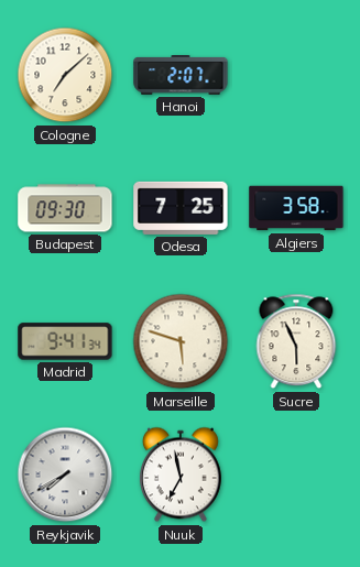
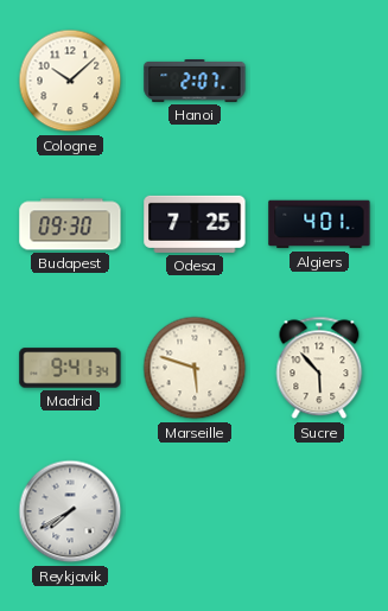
Cologne: 7:08 -> 10:08 (70, 81)
Algiers: 3:58 -> 4:01 (319, 224)
Sucre: 5:56 -> 5:53 (319, 368)
Nuuk: 6:58 -> none (181, 475)
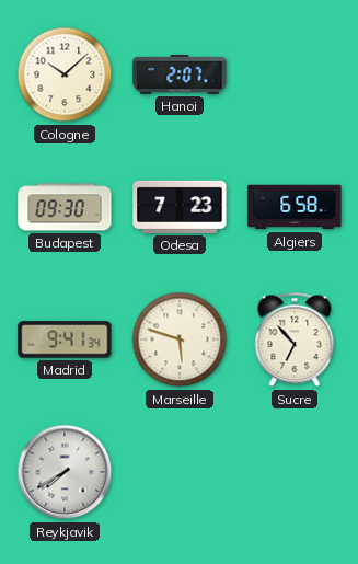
Odesa: 7:25 -> 7:23 (180, 207)
Algiers: 4:01 -> 6:58 (295, 207)
Sucre: 5:53 -> 6:53 (295, 339)
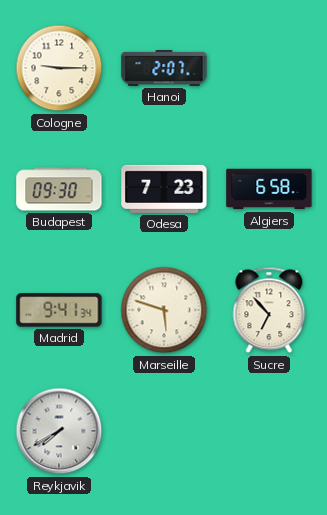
Cologne: 10:08 -> 9:15 (59, 68)
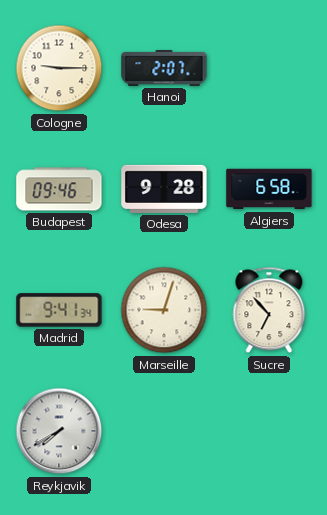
Budapest: 09:30 -> 09:46 (59, 189)
Odesa: 7:23 -> 9:28 (164, 189)
Marseille: 5:48 -> 9:03 (164, 310)
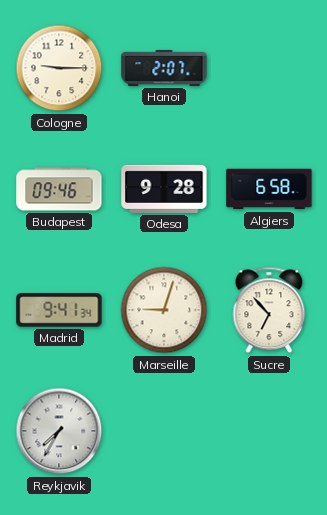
Reykjavik: 7:40 -> 7:35 (59, 431)
